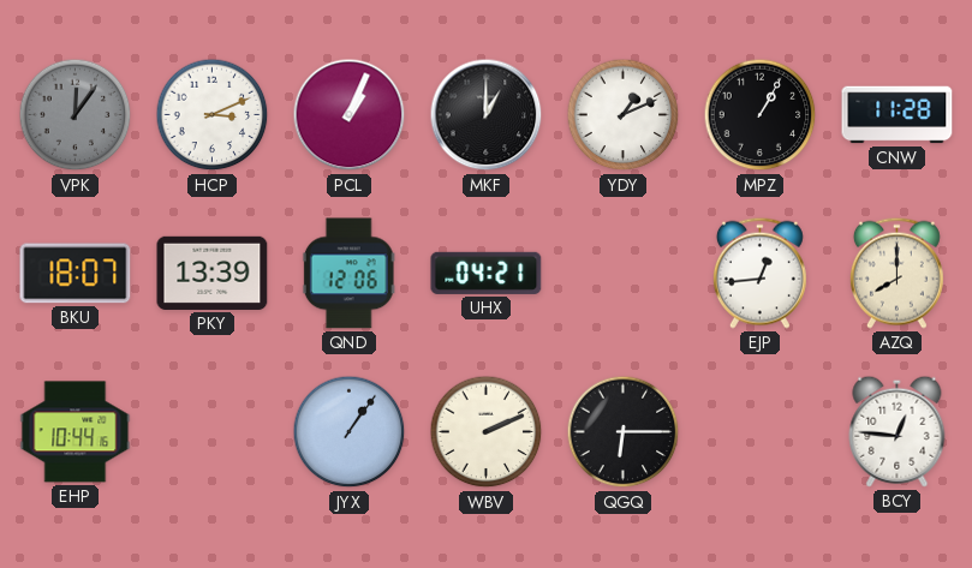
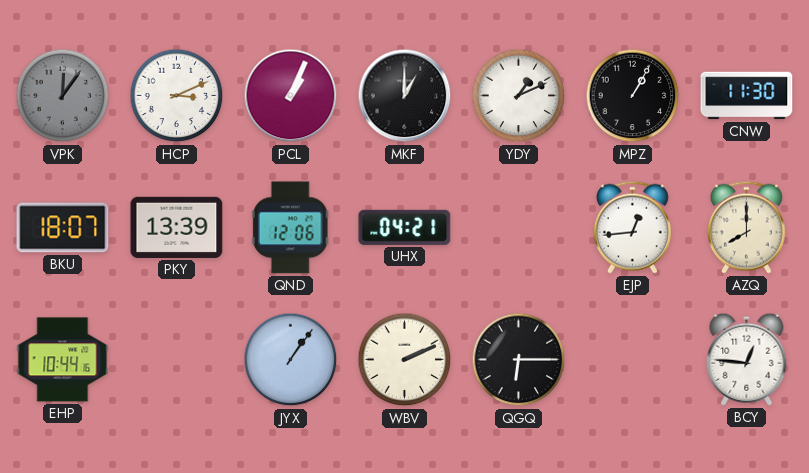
CNW: 11:28 -> 11:30 (747, 96)
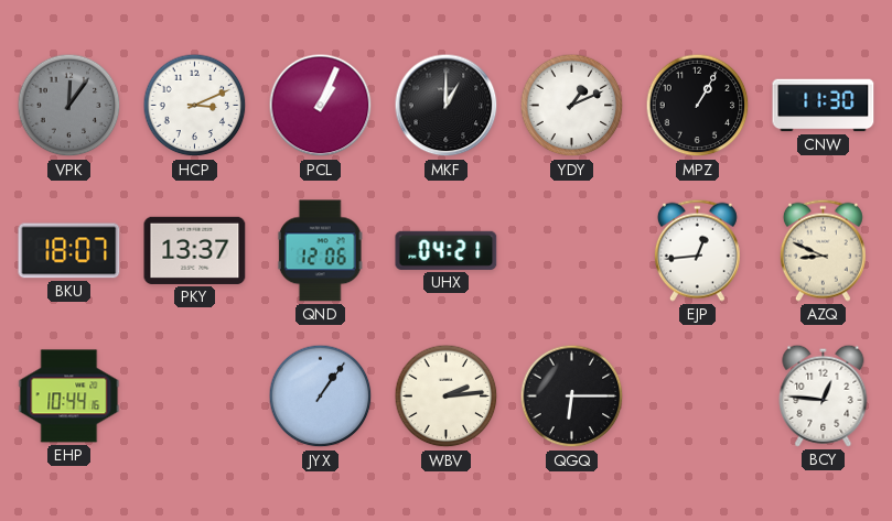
PKY: 13:39 -> 13:37 (195, 250)
AZQ: 8:00 -> 8:49 (823, 250)
WBV: 2:11 -> 2:14 (447, 397)
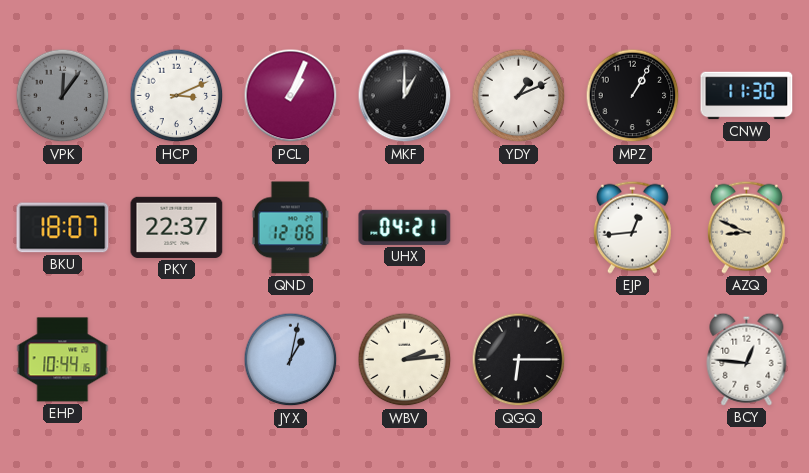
PKY: 13:37 -> 22:37 (177, 227)
JYX: 1:06 -> 1:02 (291, 360)
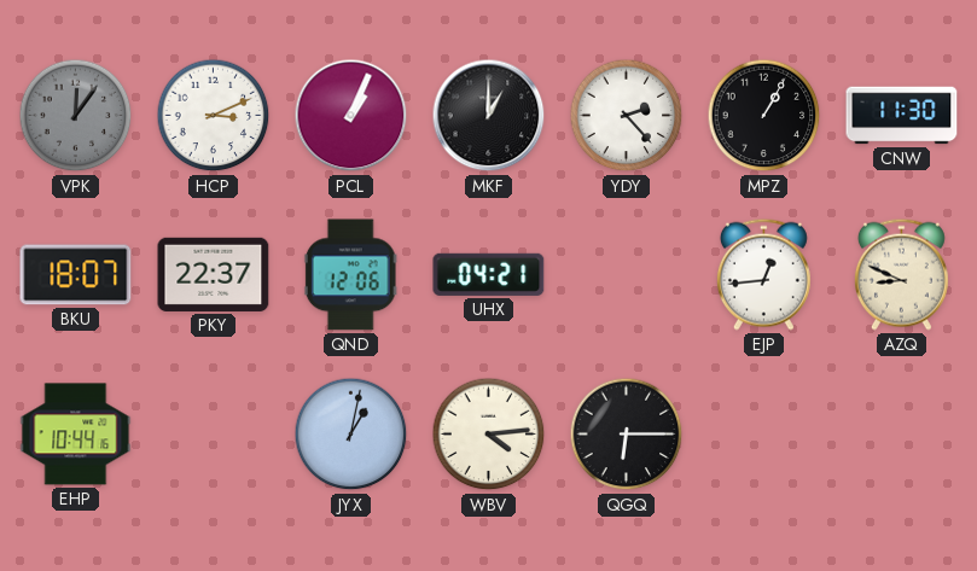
YDY: 1:11 -> 2:23 (627, 116)
WBV: 2:14 -> 4:14 (489, 435)
BCY: 12:46 -> none (747, 359)
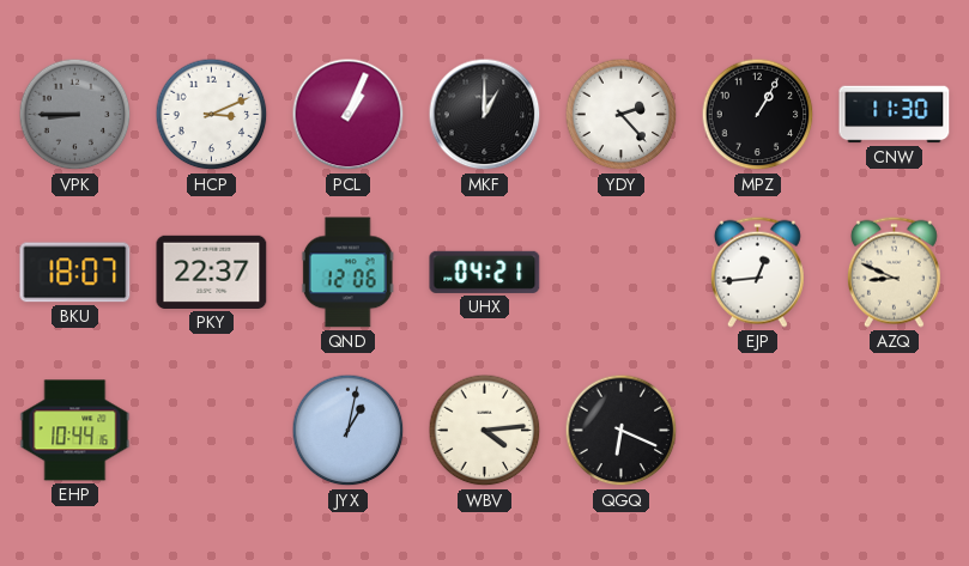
VPK: 12:06 -> 8:45 (75, 115)
QGQ: 6:15 -> 6:19 (622, 431)
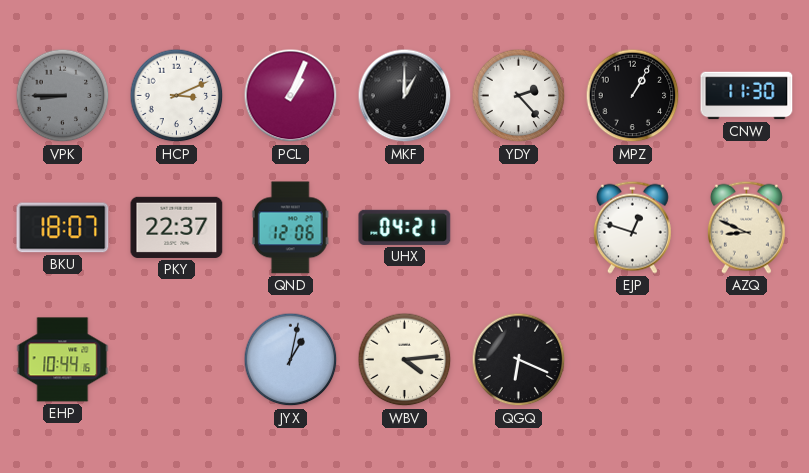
EJP: 12:44 -> 12:48 (632, 227)
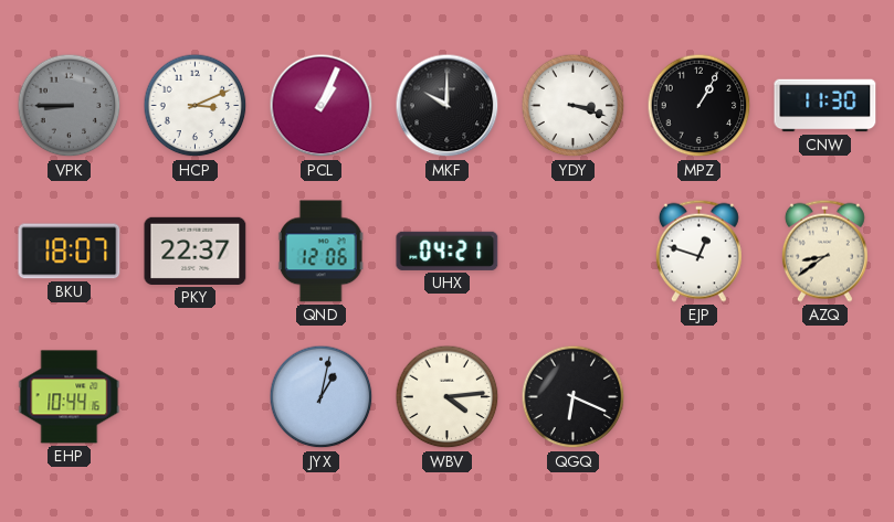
MKF: 1:00 -> 10:00 (448, 106)
YDY: 2:23 -> 3:18 (574, 106)
AZQ: 8:49 -> 8:39 (824, 251)
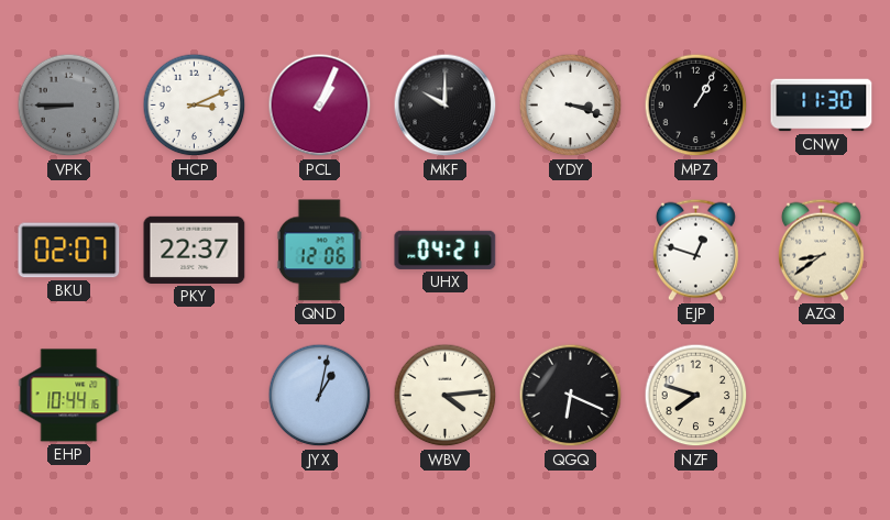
BKU: 18:07 -> 02:07 (69, 251)
NZF: none -> 7:48 (696, 396)
